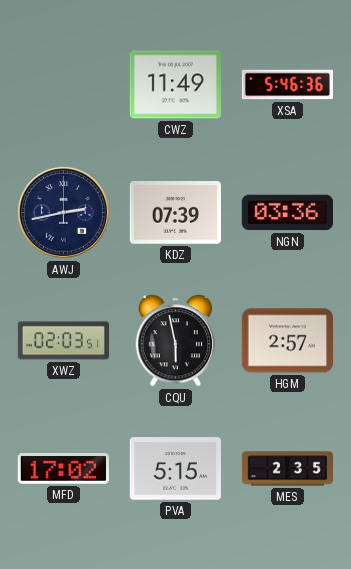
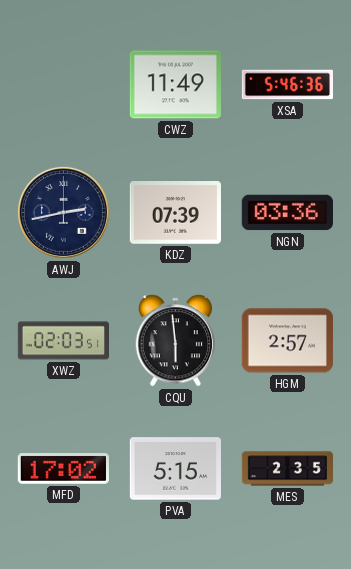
CQU: 5:58 -> 5:59 (176, 341)
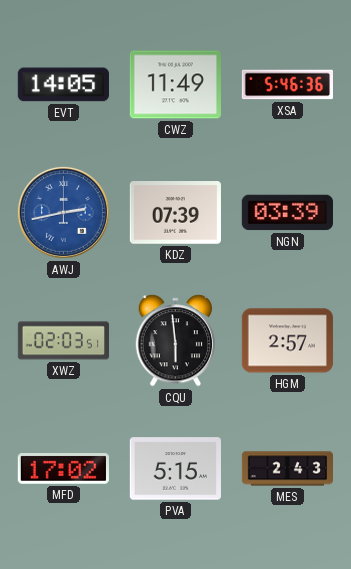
EVT: none -> 14:05 (63, 85)
AWJ dial: navy -> blue (63, 212)
NGN: 03:36 -> 03:39 (287, 213)
MES: 2:35 -> 2:43 (287, 469)
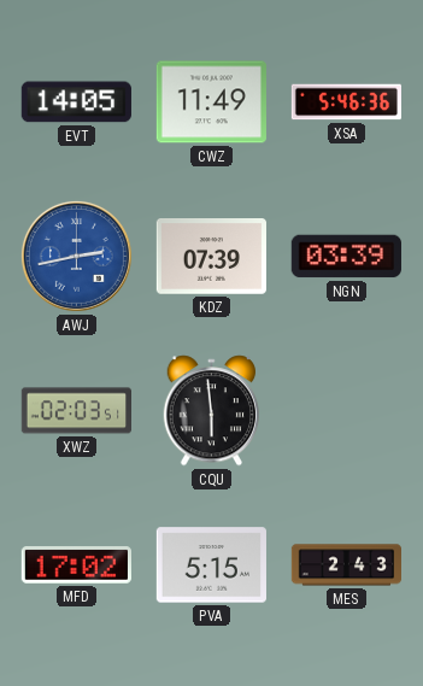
HGM: 2:57 -> none (287, 341)
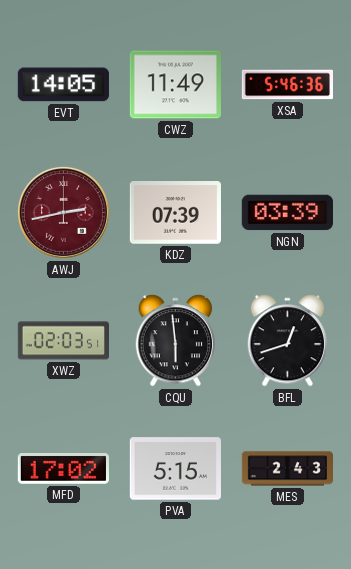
AWJ dial: blue -> burgundy (63, 212)
BFL: none -> 12:42 (288, 341)
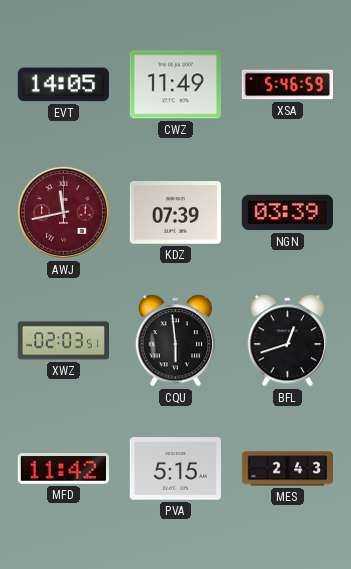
XSA: 5:46:36 -> 5:46:59 (287, 85)
AWJ: 2:43 -> 11:43 (63, 212)
MFD: 17:02 -> 11:42 (63, 469)
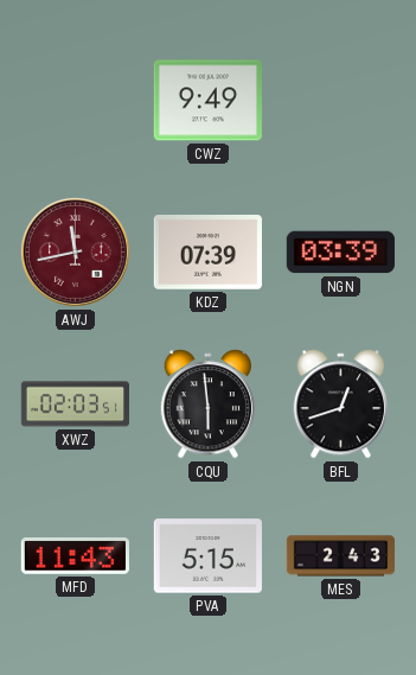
EVT: 14:05 -> none (63, 85)
CWZ: 11:49 -> 9:49 (207, 101)
XSA: 5:46 -> none (287, 85)
MFD: 11:42 -> 11:43 (75, 556)
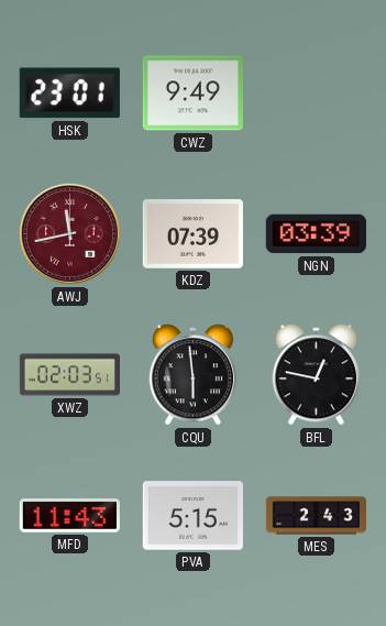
HSK: none -> 23:01 (69, 94)
BFL: 12:42 -> 12:47 (317, 375)
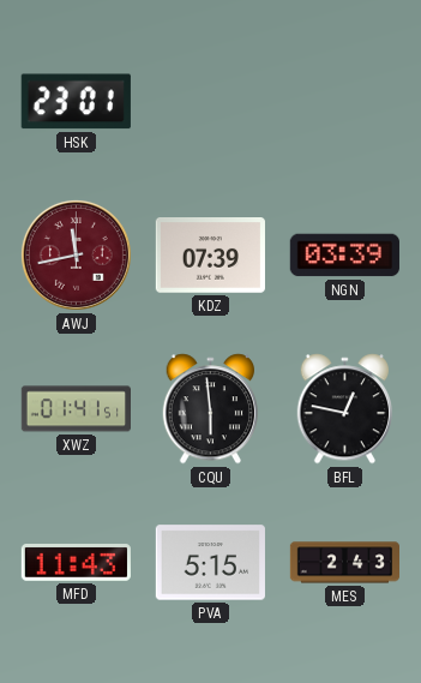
CWZ: 9:49 -> none (192, 94)
XWZ: 02:03 -> 01:41 (76, 409)
